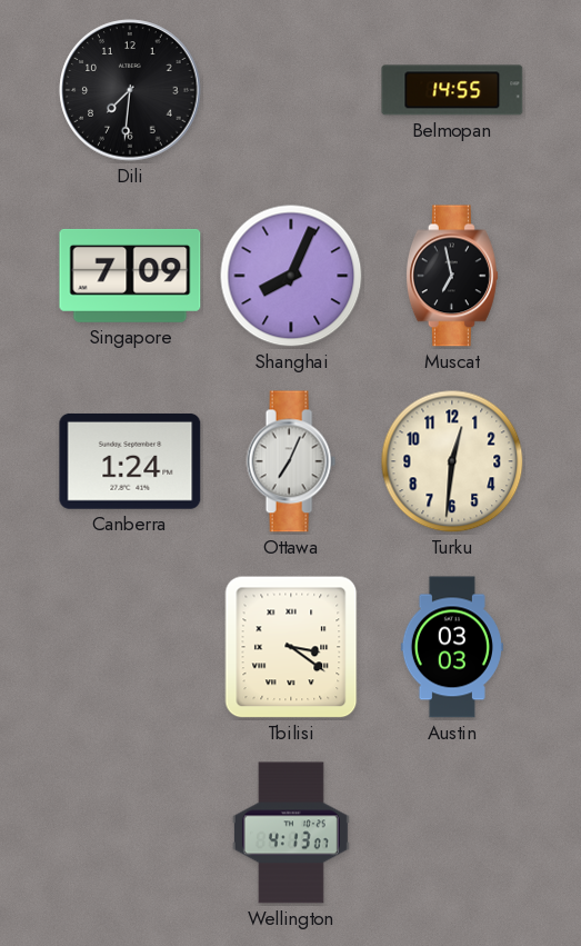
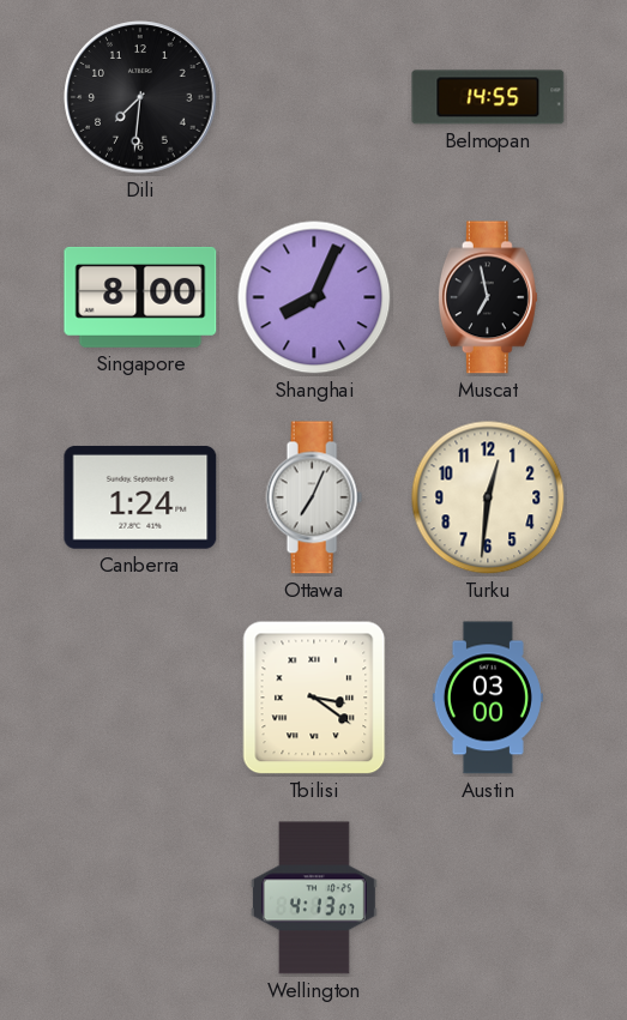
Singapore: 7:09 -> 8:00 (140, 297)
Austin: 03:03 -> 03:00 (488, 698)
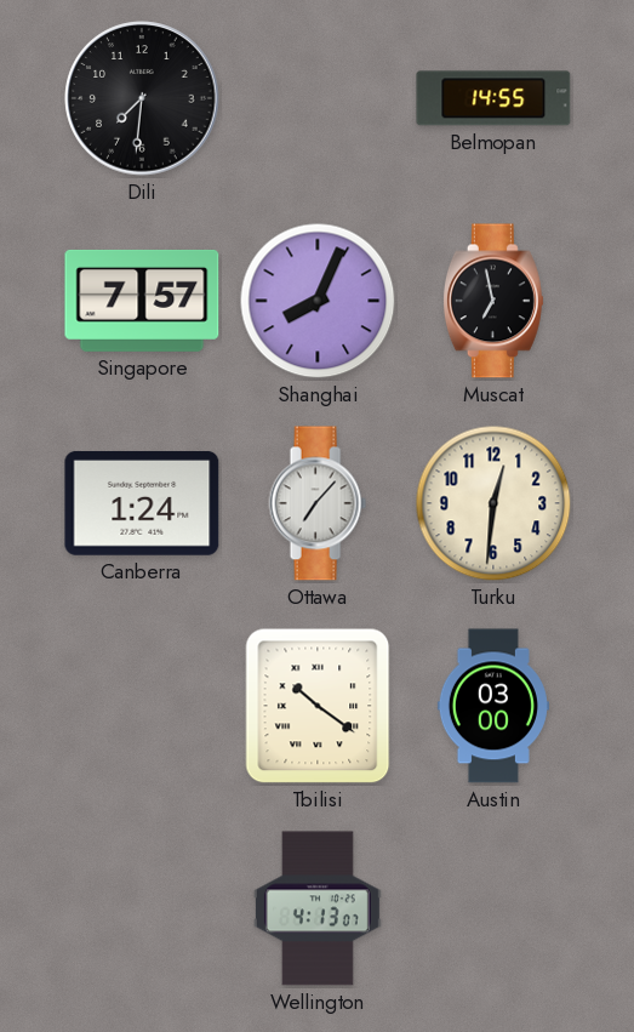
Singapore: 8:00 -> 7:57 (142, 301)
Ottawa: 7:04 -> 7:07 (318, 503)
Tbilisi: 3:21 -> 10:21 (318, 706)
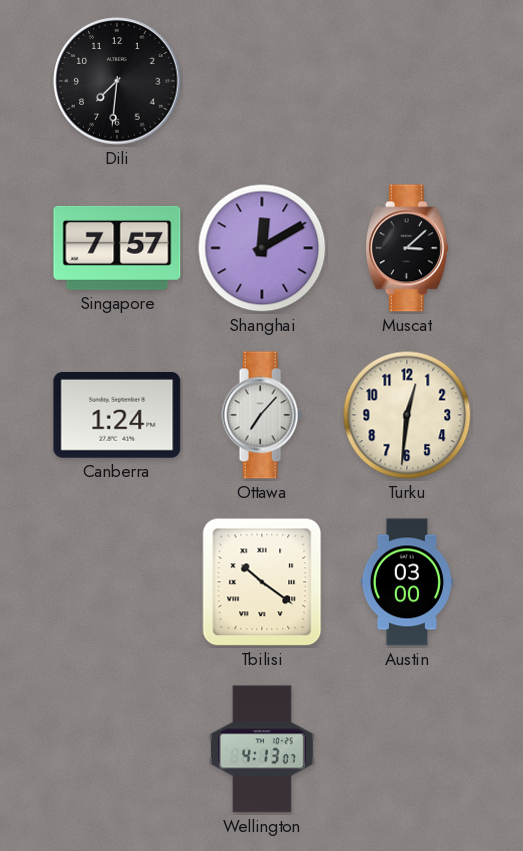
Belmopan: 14:55 -> none (493, 98)
Shanghai: 8:04 -> 12:10 (262, 248)
Muscat: 6:58 -> 3:08 (407, 248)
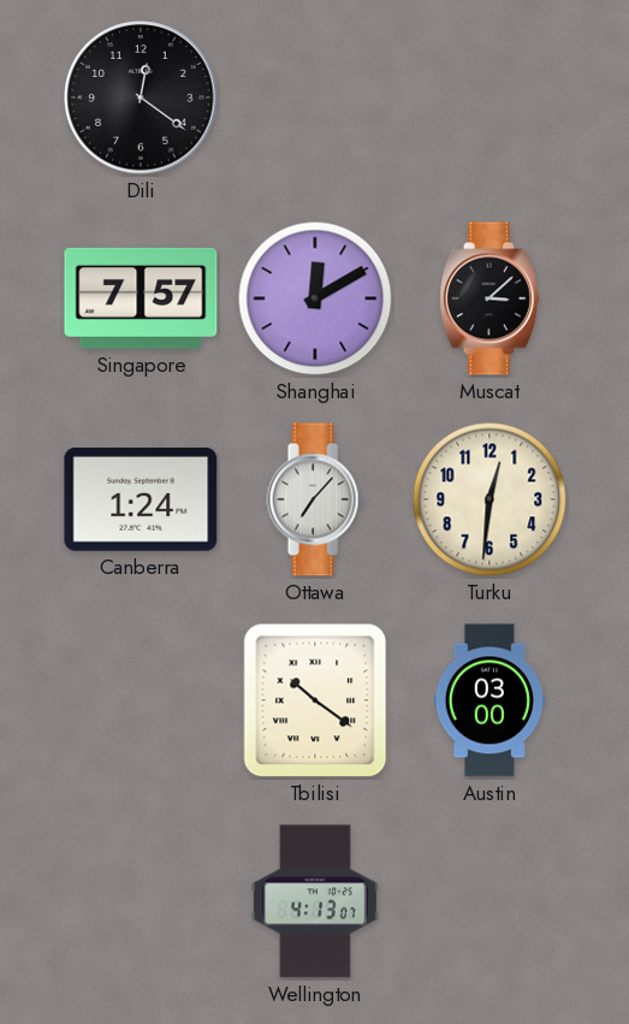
Dili: 7:31 -> 12:21 (141, 97)
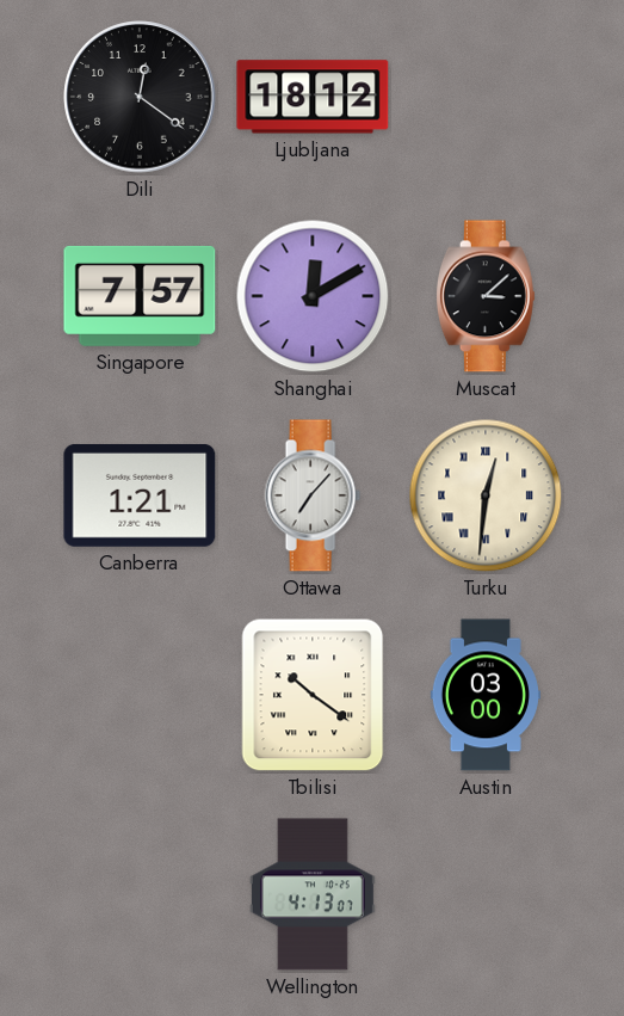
Ljubljana: none -> 18:12 (313, 97)
Canberra: 1:24 -> 1:21 (140, 495)
Turku numerals: Arabic -> Roman (486, 495)
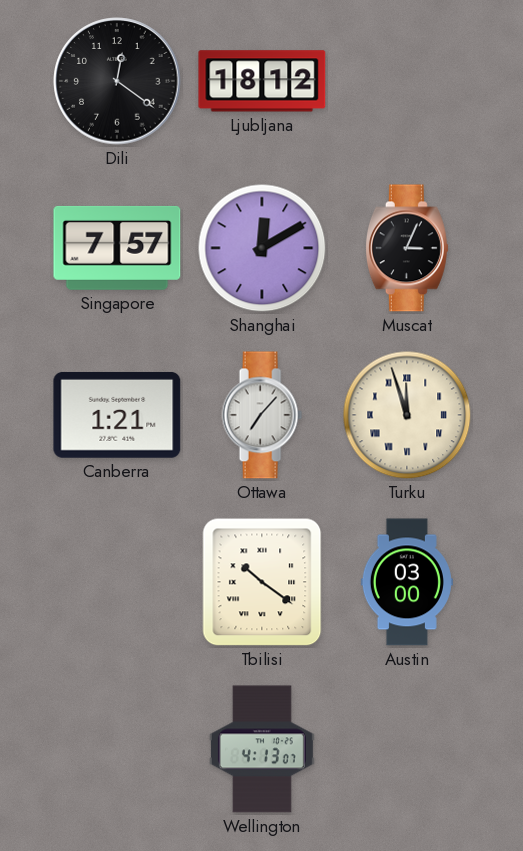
Muscat: 3:08 -> 3:04 (407, 248)
Turku: 12:31 -> 11:57 (407, 415)
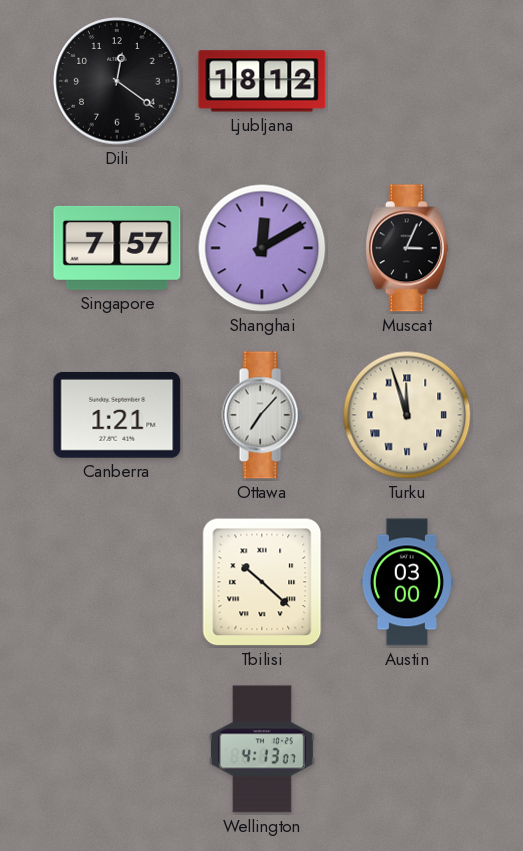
Tbilisi: 10:21 -> 10:22 (262, 582)
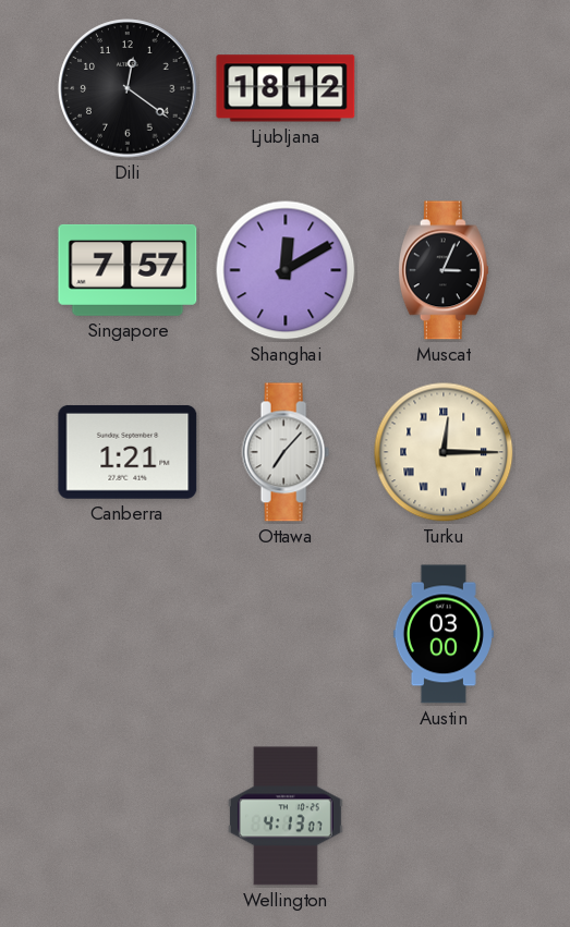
Turku: 11:57 -> 12:15 (444, 452)
Tbilisi: 10:22 -> none (262, 582)
